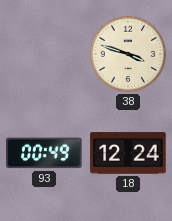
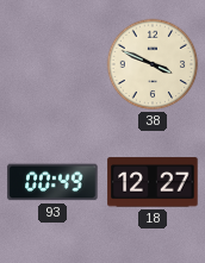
38: 3:48 -> 3:49 (153, 64)
18: 12:24 -> 12:27 (153, 182)
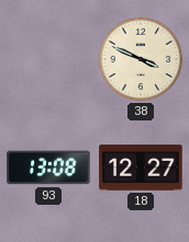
93: 00:49 -> 13:08 (48, 168)
